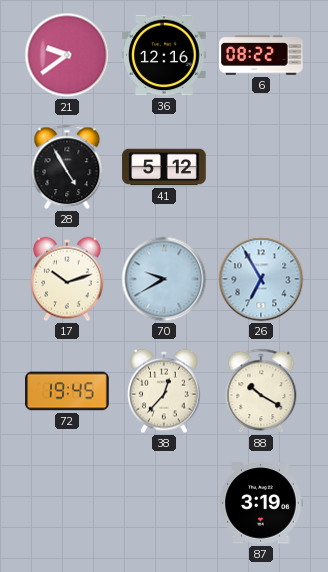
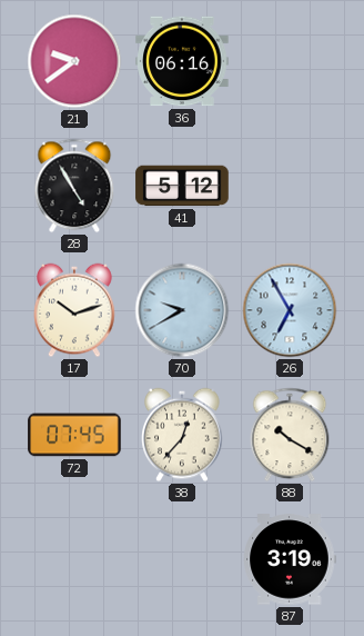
36: 12:16 -> 06:16 (182, 61)
6: 08:22 -> none (261, 55)
72: 19:45 -> 07:45 (74, 435)
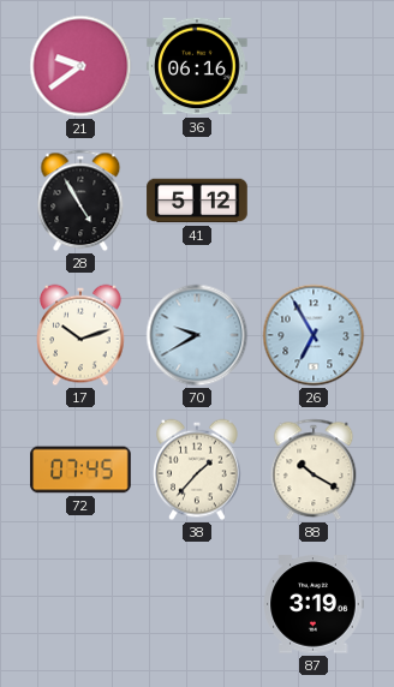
38: 12:37 -> 1:37 (197, 470)
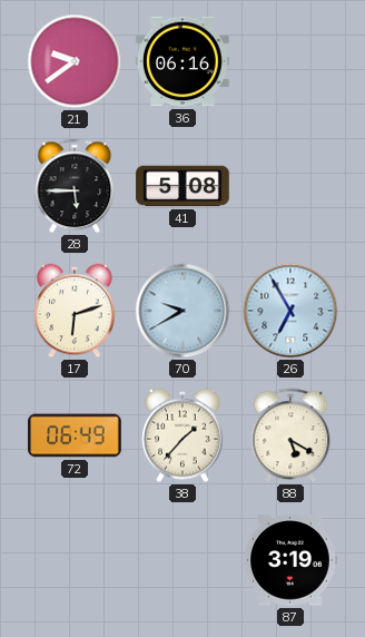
28: 4:55 -> 5:45 (75, 186)
41: 5:12 -> 5:08 (182, 186)
17: 10:12 -> 6:12 (75, 311)
72: 07:45 -> 06:49 (75, 435)
88: 10:20 -> 5:20 (290, 435)
